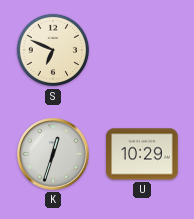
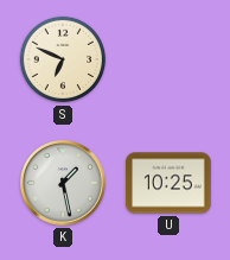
K: 12:33 -> 1:28 (64, 184)
U: 10:29 -> 10:25 (168, 183)
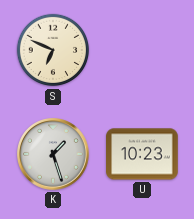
K: 1:28 -> 1:27 (54, 155)
U: 10:25 -> 10:23 (142, 154)
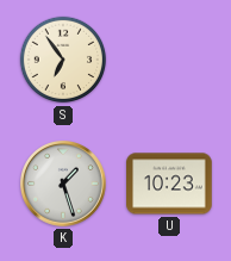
S: 6:49 -> 6:54 (63, 60)
